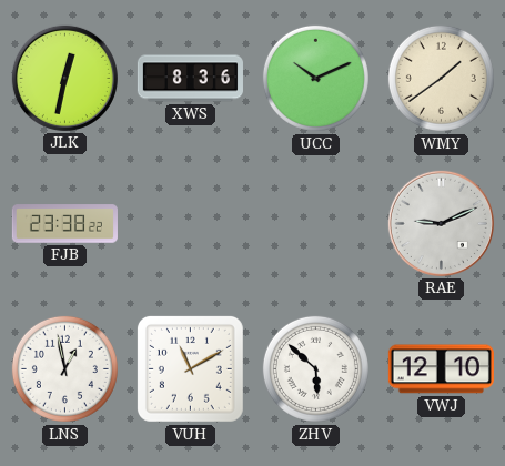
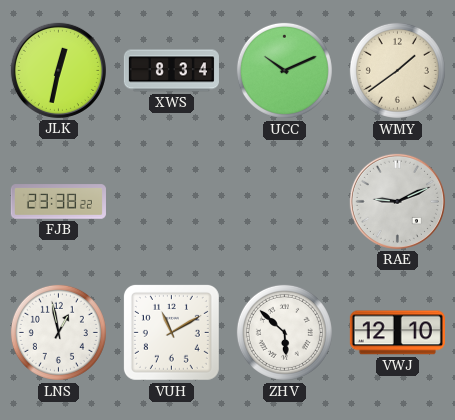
XWS: 8:36 -> 8:34 (171, 71)
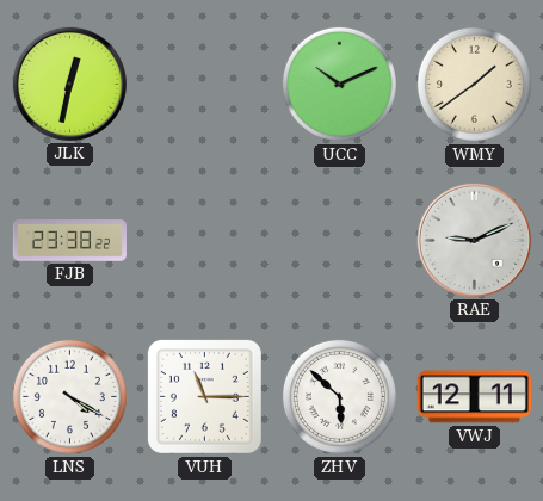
XWS: 8:34 -> none (171, 71)
LNS: 12:58 -> 4:20 (69, 396)
VUH: 11:10 -> 11:15 (204, 396)
VWJ: 12:10 -> 12:11 (474, 397)
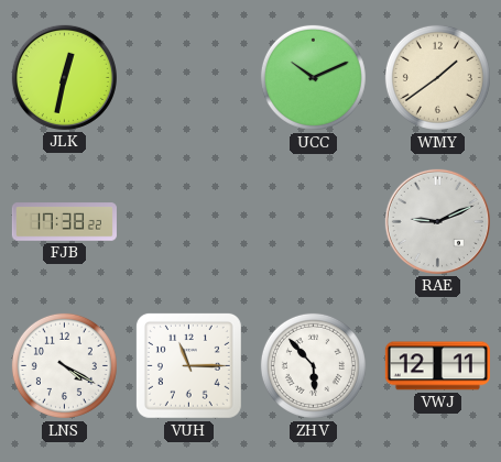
FJB: 23:38 -> 17:38 (64, 222)
ZHV: 5:52 -> 5:53 (313, 365)
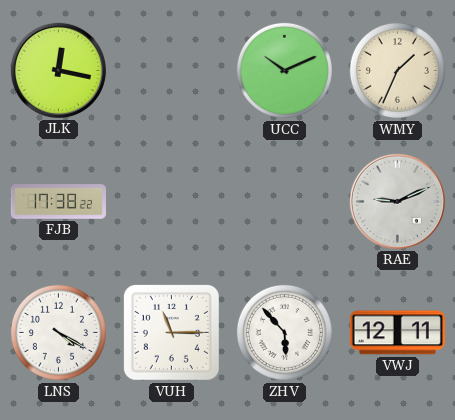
JLK: 12:32 -> 12:17 (58, 70)
WMY: 1:39 -> 1:34 (397, 70)
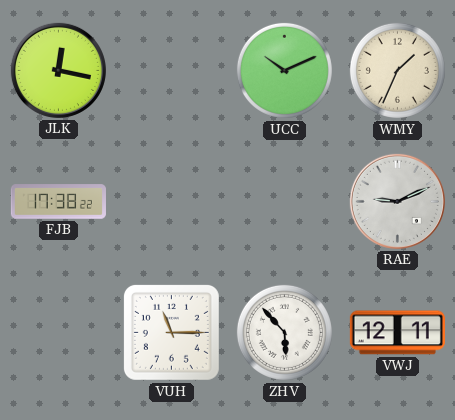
LNS: 4:20 -> none (58, 332)
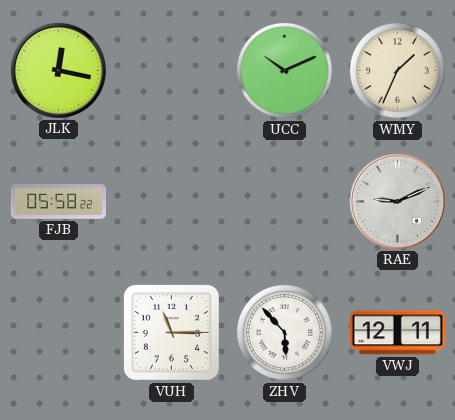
FJB: 17:38 -> 05:58 (58, 202)
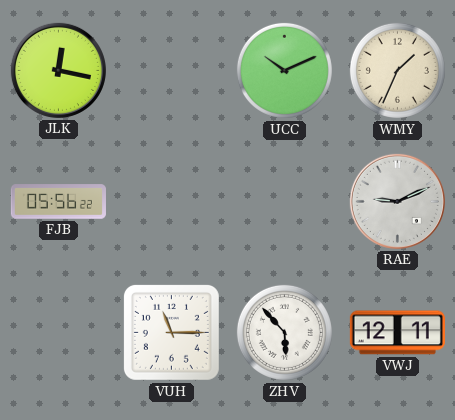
FJB: 05:58 -> 05:56 (58, 202)
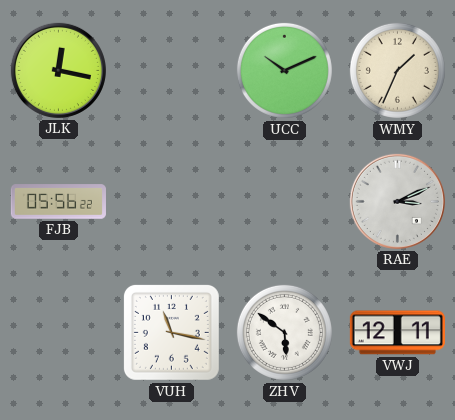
RAE: 9:11 -> 3:11 (397, 201)
VUH: 11:15 -> 11:17 (171, 332)
ZHV: 5:53 -> 5:51 (284, 332)
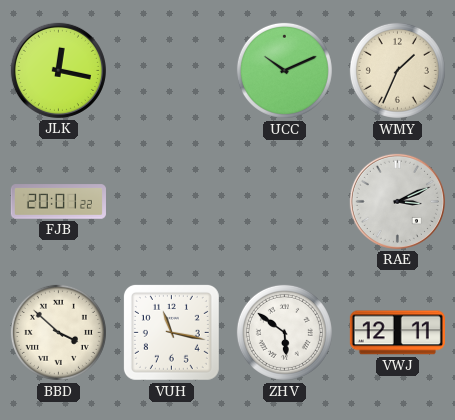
FJB: 05:56 -> 20:01 (58, 202)
BBD: none -> 3:52 (58, 332)
